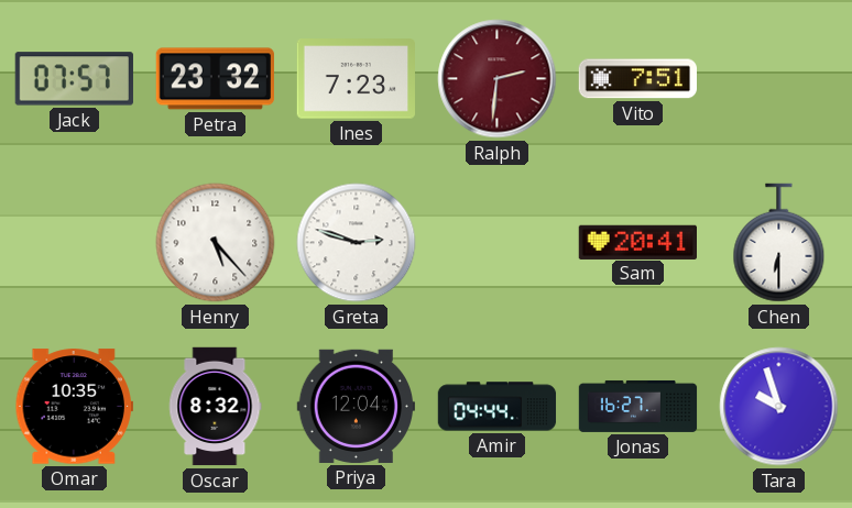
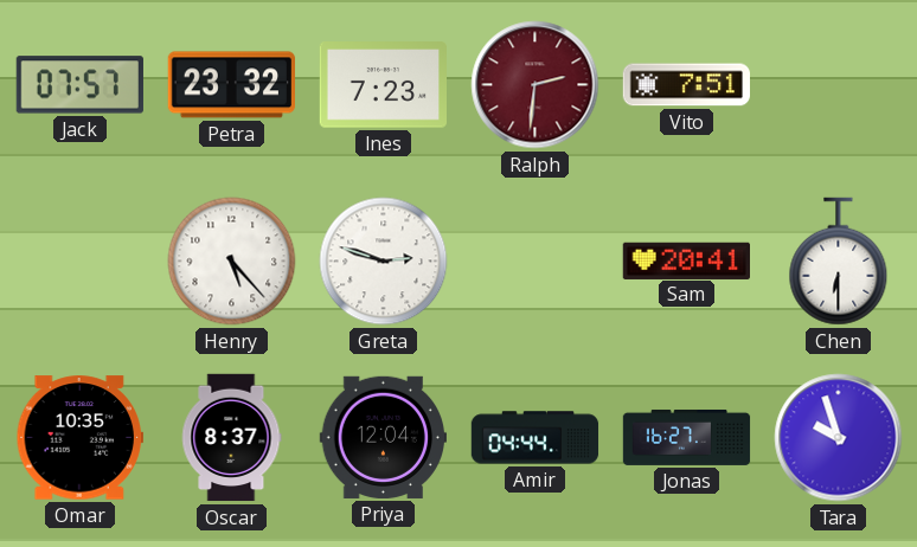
Oscar: 8:32 -> 8:37 (231, 438)
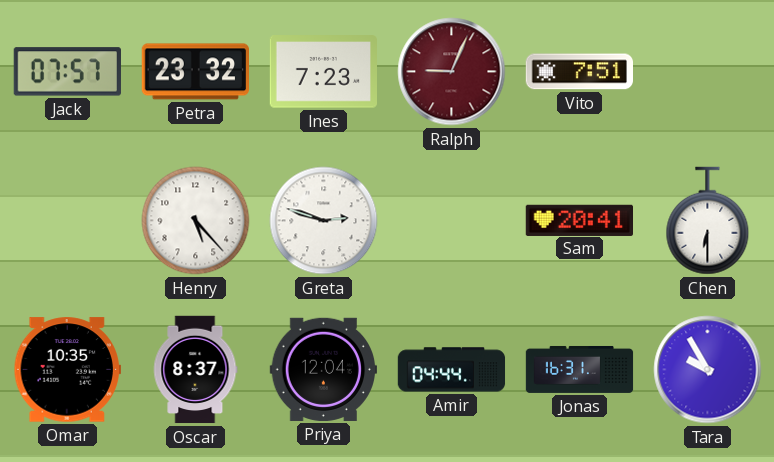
Ralph: 2:31 -> 9:04 (452, 72)
Jonas: 16:27 -> 16:31 (580, 369)
Tara: 9:57 -> 9:55 (708, 370)
